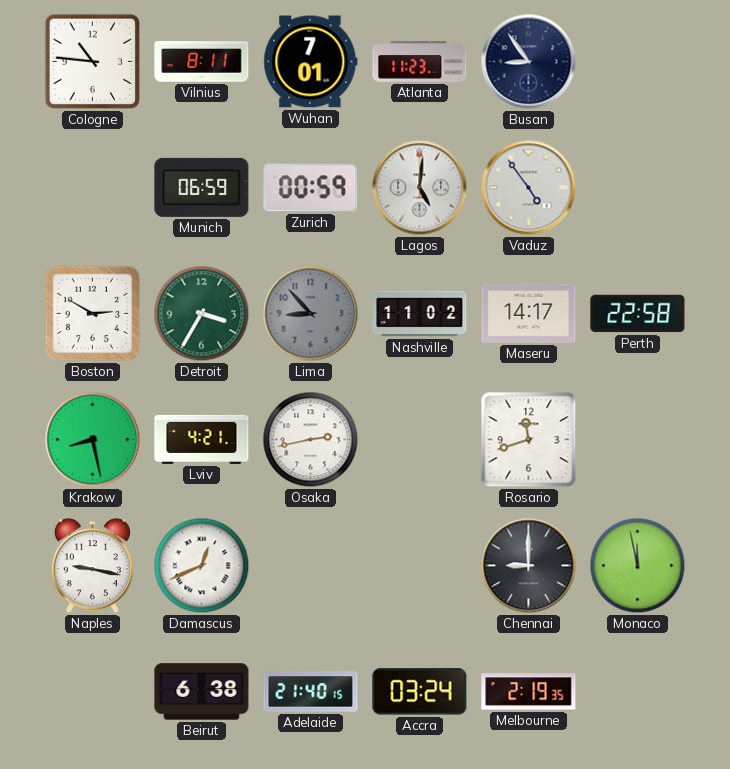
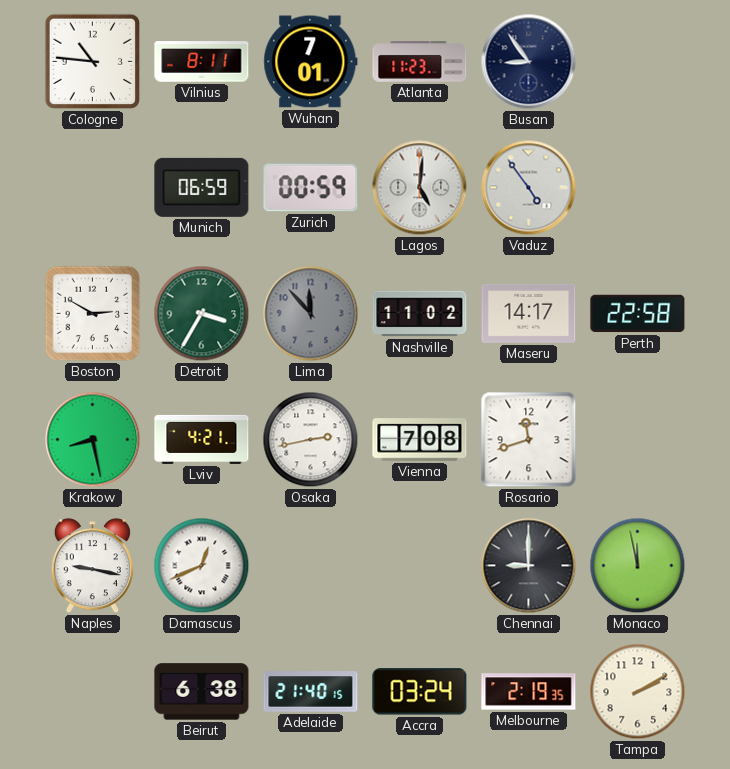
Lima: 8:53 -> 11:53 (311, 314)
Vienna: none -> 7:08 (420, 440)
Tampa: none -> 2:10 (638, 692)
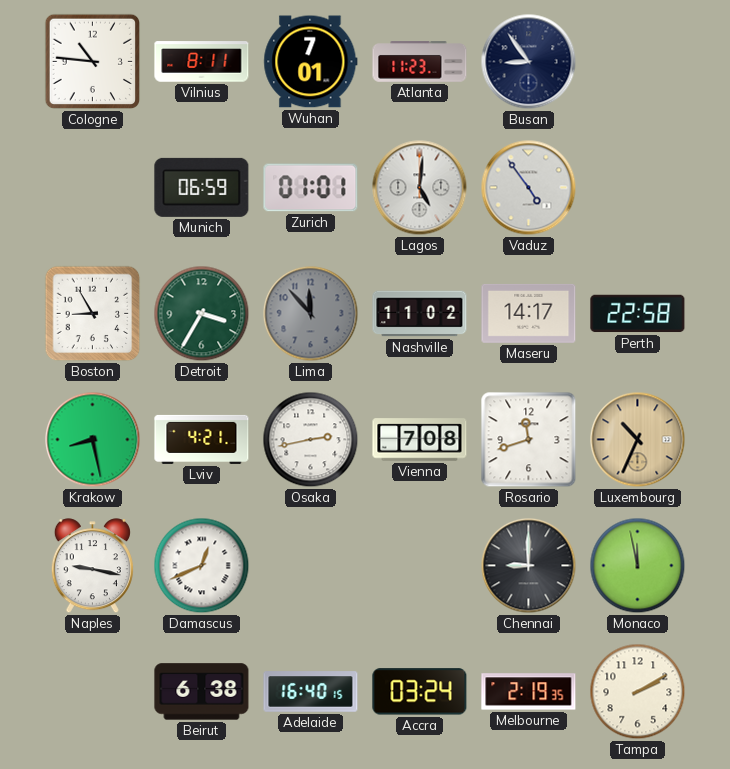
Zurich: 00:59 -> 01:01 (311, 188)
Boston: 2:50 -> 8:55 (93, 314)
Luxembourg: none -> 10:34 (638, 440)
Adelaide: 21:40 -> 16:40 (311, 692)
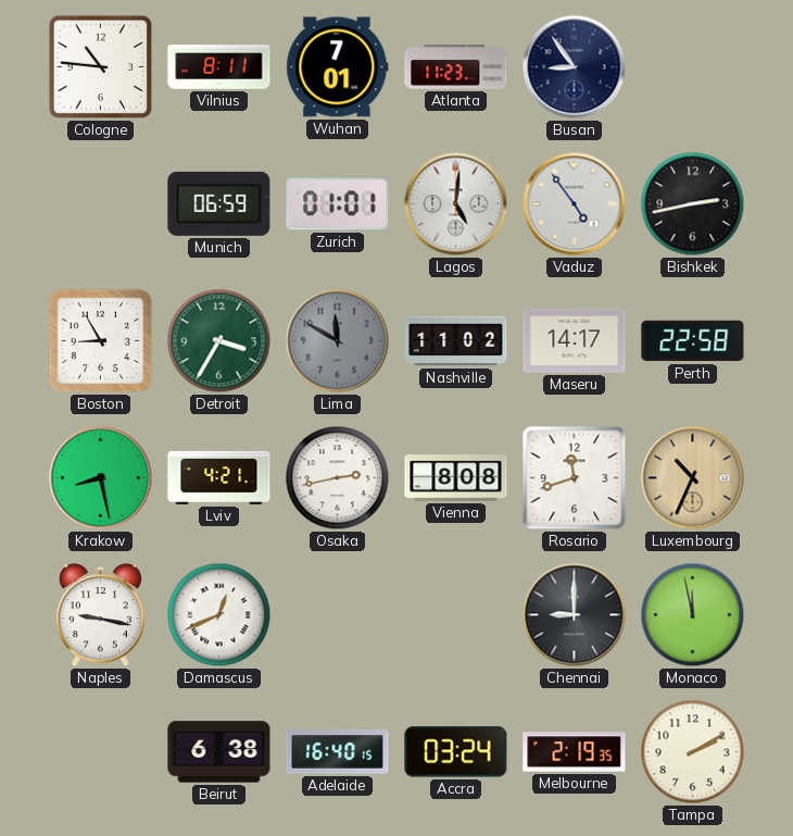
Bishkek: none -> 2:43 (693, 204)
Lima: 11:53 -> 11:50 (338, 341)
Vienna: 7:08 -> 8:08 (456, 478)
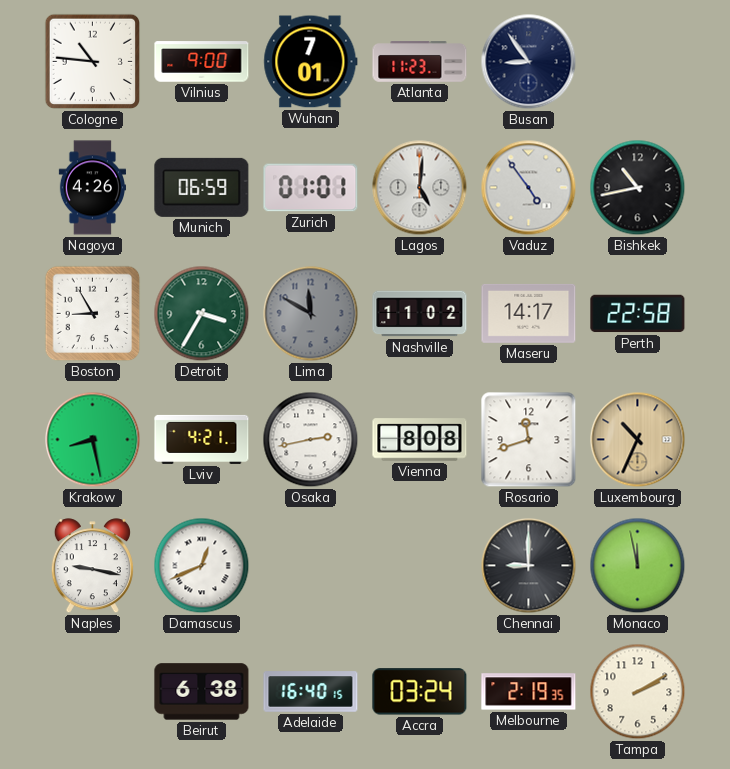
Vilnius: 8:11 -> 9:00 (202, 62)
Nagoya: none -> 4:26 (92, 188)
Bishkek: 2:43 -> 10:43 (638, 188)
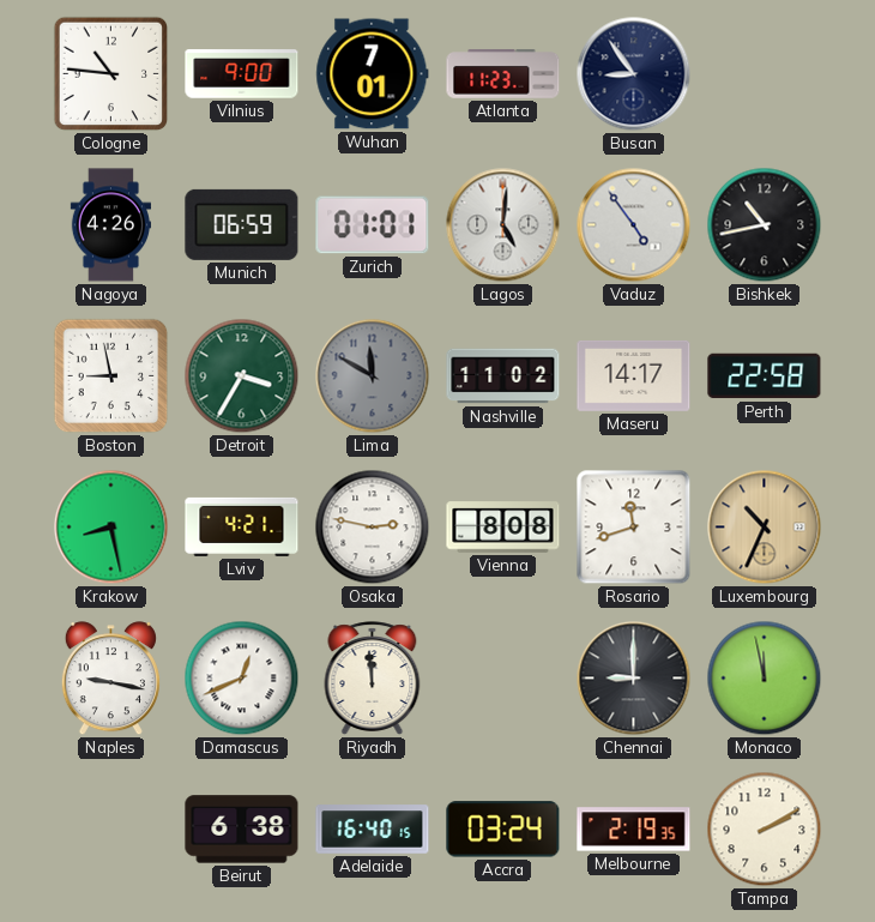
Boston: 8:55 -> 8:58 (111, 376)
Osaka: 2:43 -> 2:47 (373, 528)
Riyadh: none -> 11:59 (373, 679)
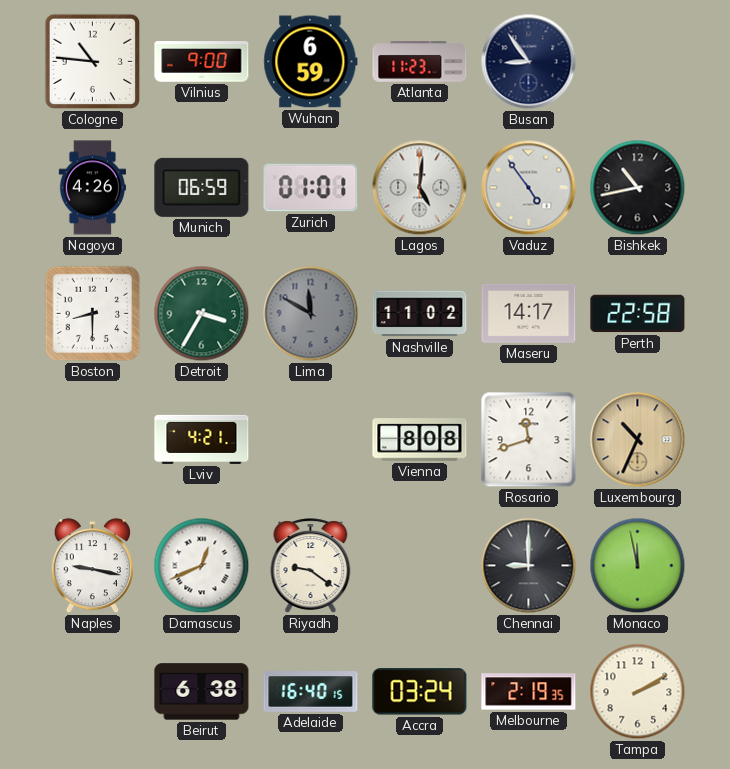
Wuhan: 7:01 -> 6:59 (311, 62)
Boston: 8:58 -> 8:30 (93, 314)
Krakow: 8:28 -> none (111, 528)
Osaka: 2:47 -> none (373, 528)
Riyadh: 11:59 -> 9:21 (311, 566)
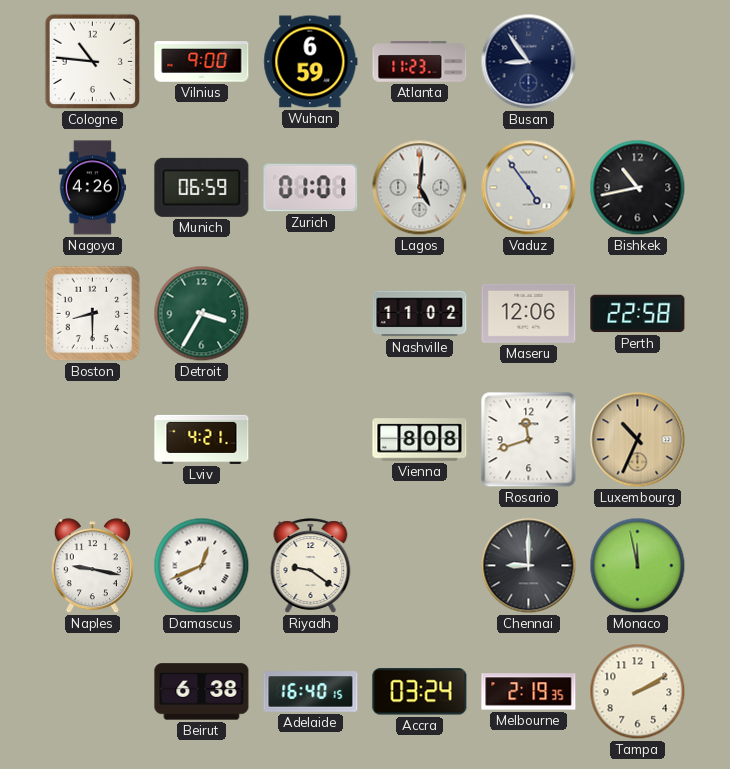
Lima: 11:50 -> none (311, 314)
Maseru: 14:17 -> 12:06 (529, 313)
